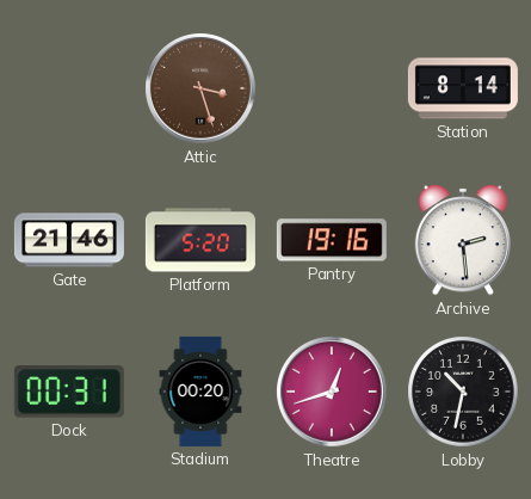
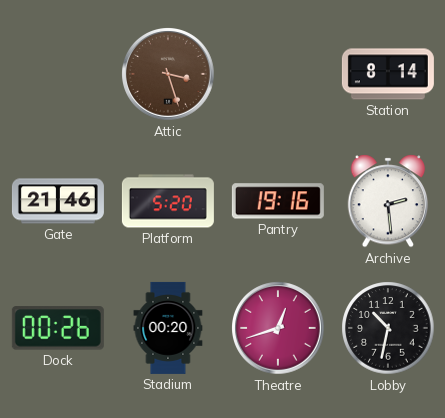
Dock: 00:31 -> 00:26 (58, 328)
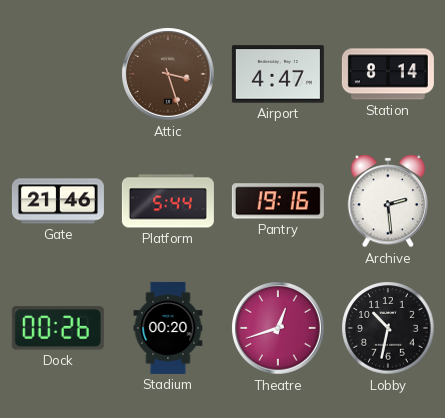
Airport: none -> 4:47 (278, 74)
Platform: 5:20 -> 5:44 (168, 201)
